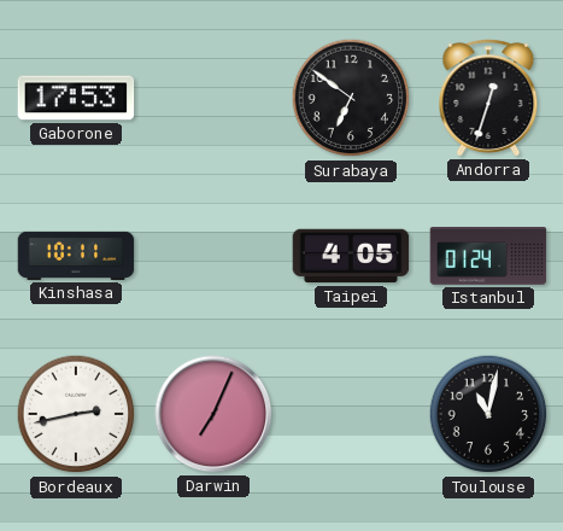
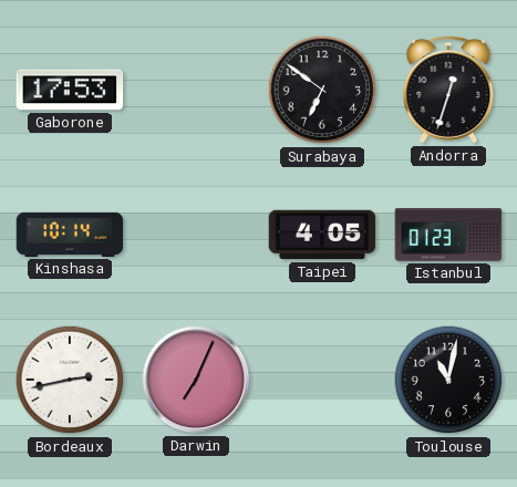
Kinshasa: 10:11 -> 10:14 (70, 235)
Istanbul: 01:24 -> 01:23 (448, 235)
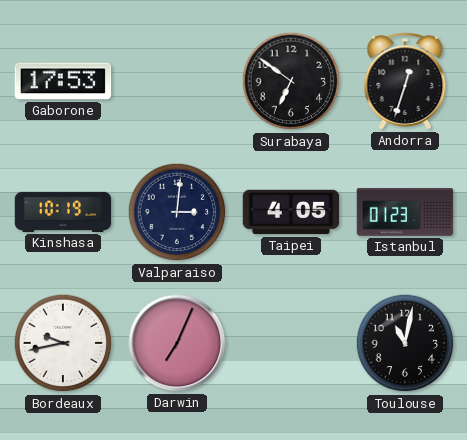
Kinshasa: 10:14 -> 10:19 (63, 212)
Valparaiso: none -> 3:01 (177, 212)
Bordeaux: 2:43 -> 9:43 (63, 343)
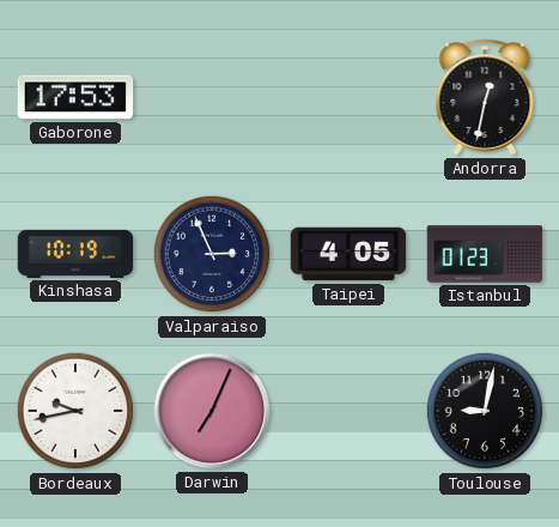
Surabaya: 6:51 -> none (291, 81)
Andorra: 12:33 -> 12:32 (485, 97)
Valparaiso: 3:01 -> 2:56 (212, 254)
Toulouse: 11:02 -> 9:02 (485, 411)
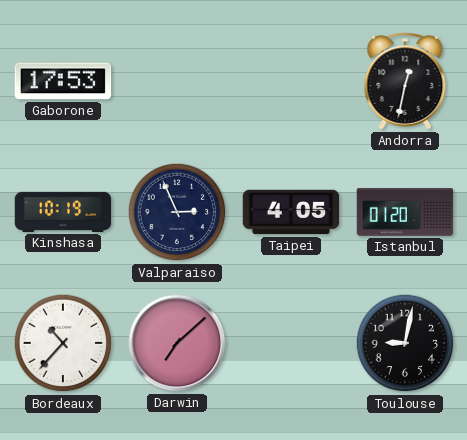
Istanbul: 01:23 -> 01:20 (405, 212)
Bordeaux: 9:43 -> 10:37 (63, 343)
Darwin: 7:04 -> 7:08 (177, 343)
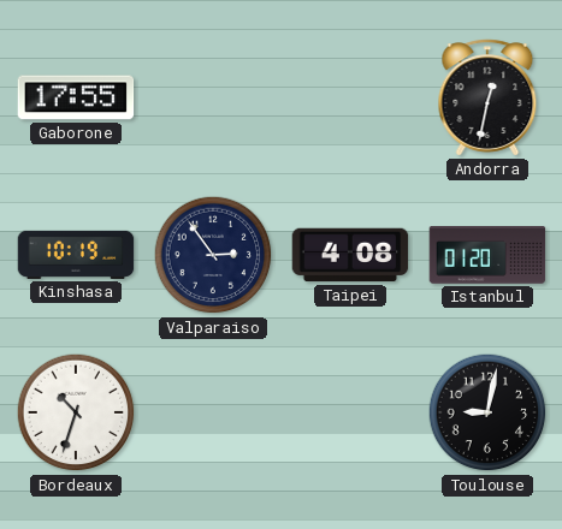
Gaborone: 17:53 -> 17:55 (76, 97)
Valparaiso: 2:56 -> 2:54 (213, 255)
Taipei: 4:05 -> 4:08 (350, 255)
Bordeaux: 10:37 -> 10:33 (76, 412)
Darwin: 7:08 -> none (177, 343)
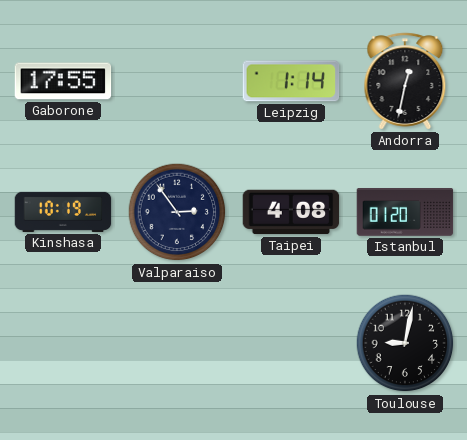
Leipzig: none -> 1:14 (291, 81)
Bordeaux: 10:33 -> none (76, 412)
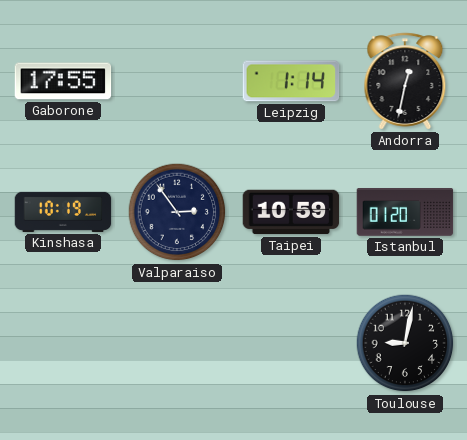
Taipei: 4:08 -> 10:59 (291, 212)
